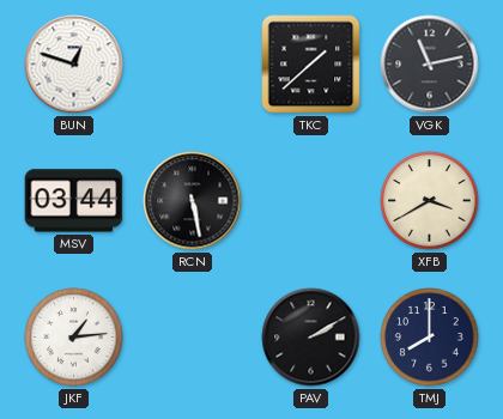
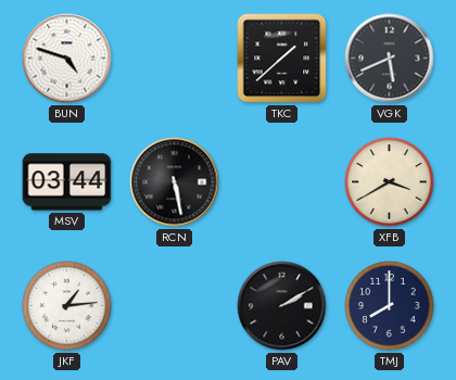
BUN: 12:48 -> 4:48 (67, 59)
VGK: 11:13 -> 5:41 (390, 59)
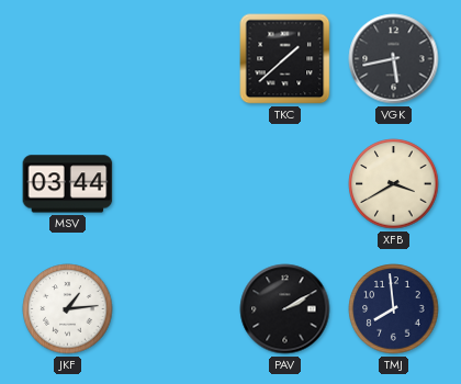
BUN: 4:48 -> none (67, 59)
VGK: 5:41 -> 5:43 (394, 59)
RCN: 5:28 -> none (175, 182)
TMJ: 8:00 -> 7:59 (394, 309)
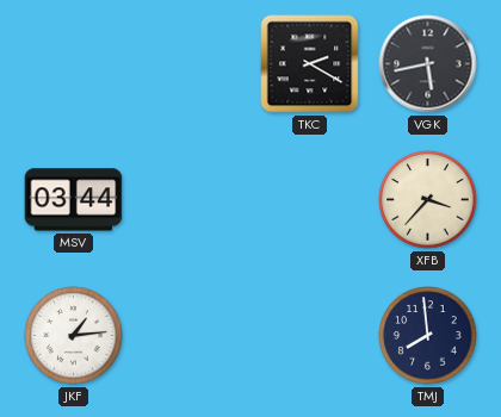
TKC: 1:38 -> 2:20 (310, 64)
XFB: 3:40 -> 3:37 (428, 200)
PAV: 2:10 -> none (285, 309)
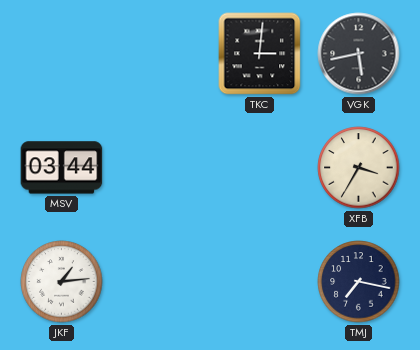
TKC: 2:20 -> 3:01 (260, 54)
XFB: 3:37 -> 3:35 (359, 168)
TMJ: 7:59 -> 7:17 (359, 282)
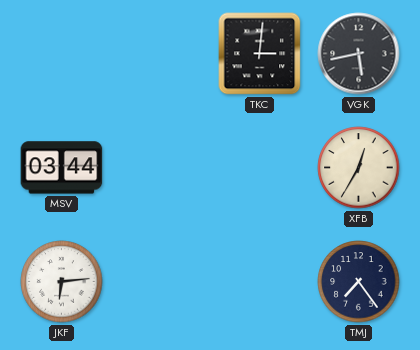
XFB: 3:35 -> 12:35 (359, 168)
JKF: 1:14 -> 6:14 (62, 282)
TMJ: 7:17 -> 7:24 (359, 282)
